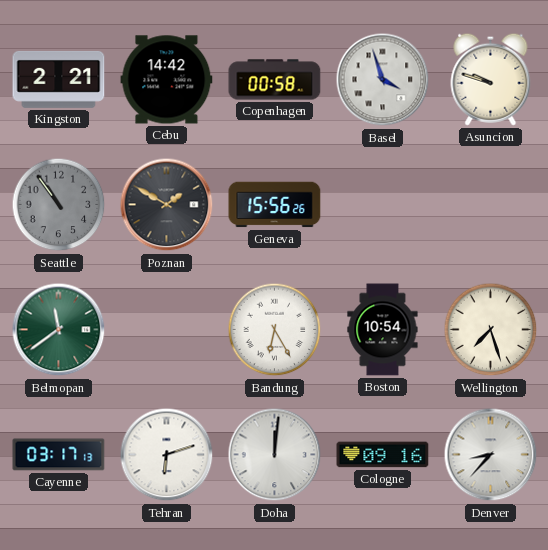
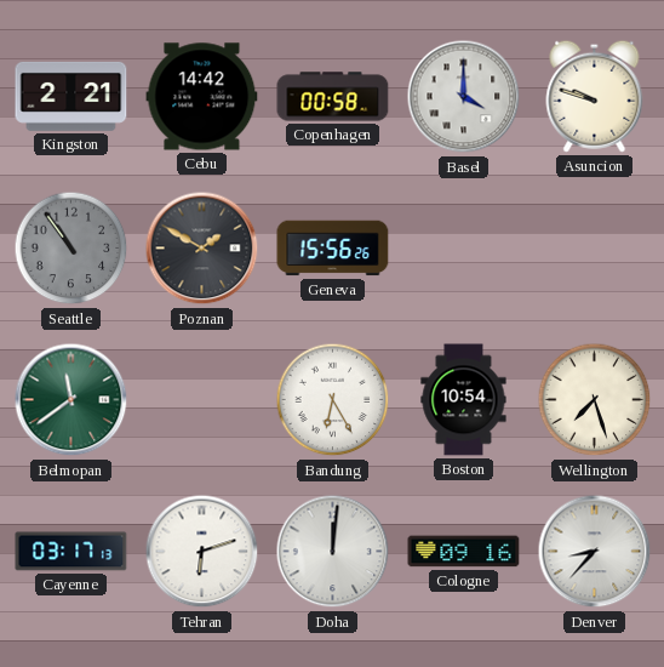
Basel: 3:57 -> 4:00 (464, 97)
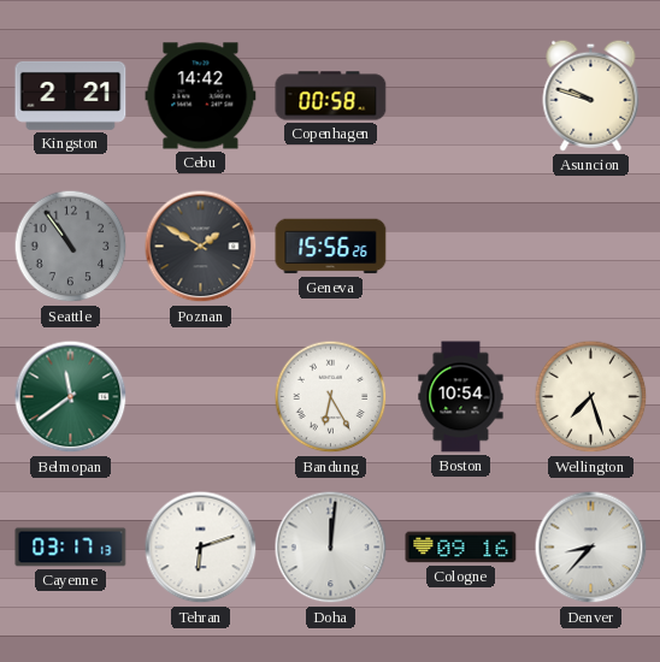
Basel: 4:00 -> none (464, 97)
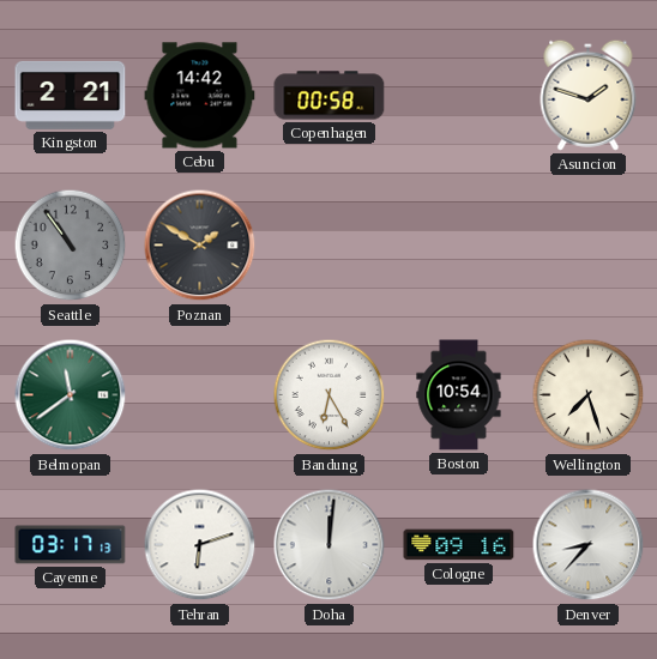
Asuncion: 9:48 -> 1:48 (589, 95)
Geneva: 15:56 -> none (331, 247)
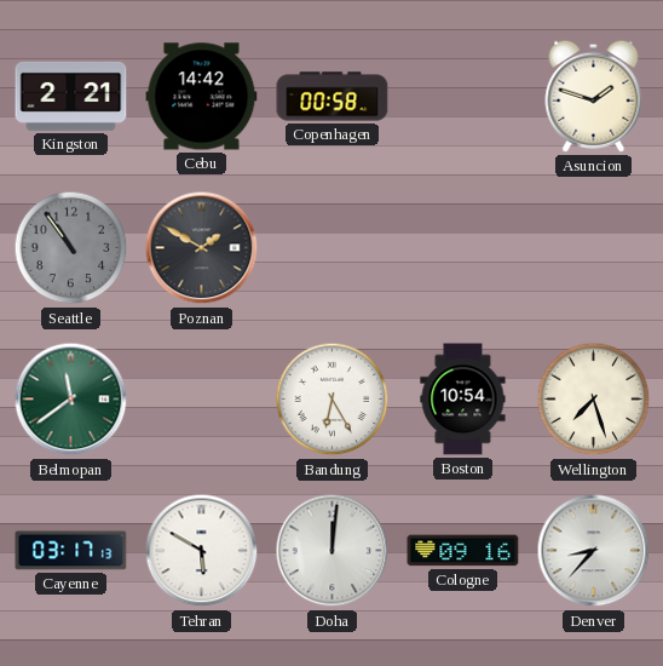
Tehran: 6:12 -> 5:50 (202, 551)
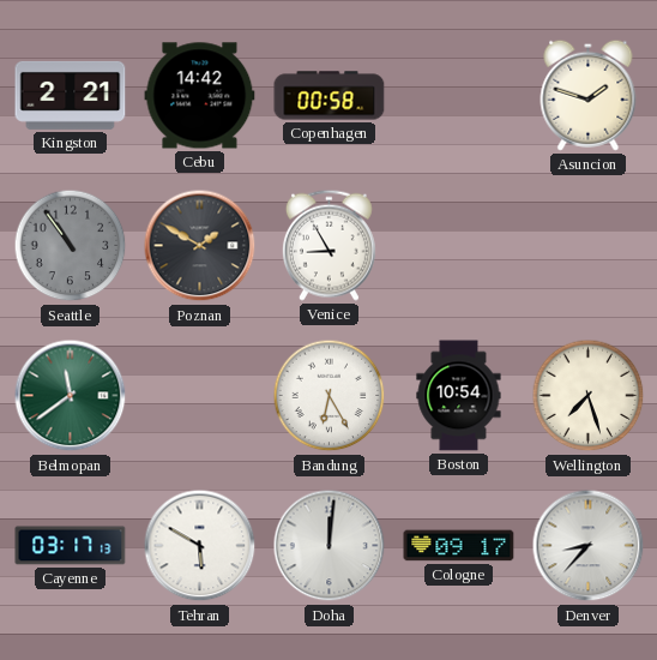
Venice: none -> 8:55 (328, 245)
Cologne: 09:16 -> 09:17 (459, 546)
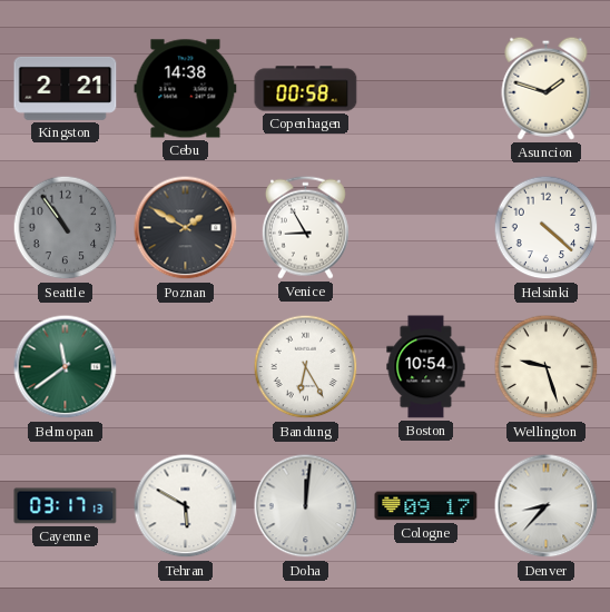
Cebu: 14:42 -> 14:38 (186, 89)
Helsinki: none -> 4:22 (547, 228)
Wellington: 7:27 -> 9:27 (547, 367)
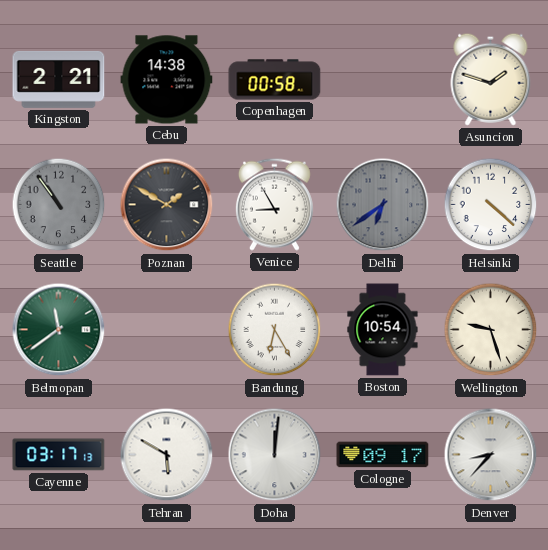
Delhi: none -> 6:39 (383, 205)
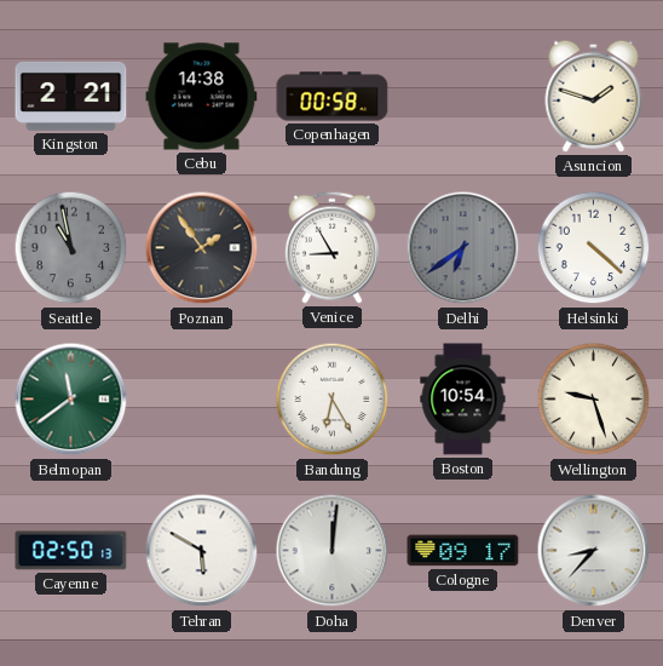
Seattle: 10:54 -> 10:58 (71, 248)
Poznan: 1:50 -> 1:54 (202, 248)
Cayenne: 03:17 -> 02:50 (71, 551)
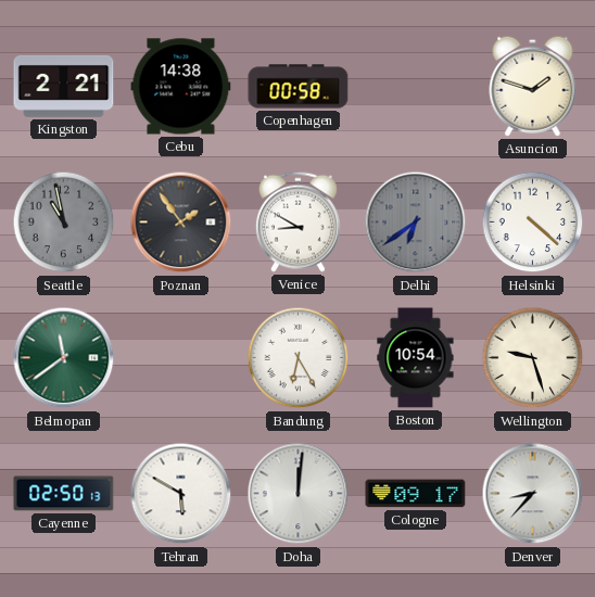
Venice: 8:55 -> 8:50 (297, 221)
